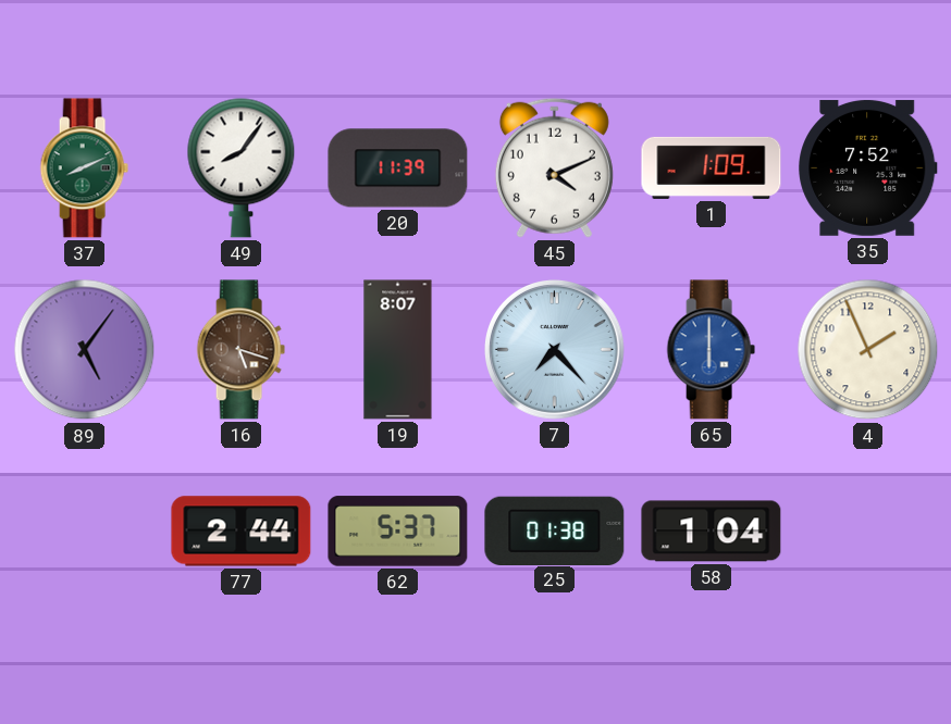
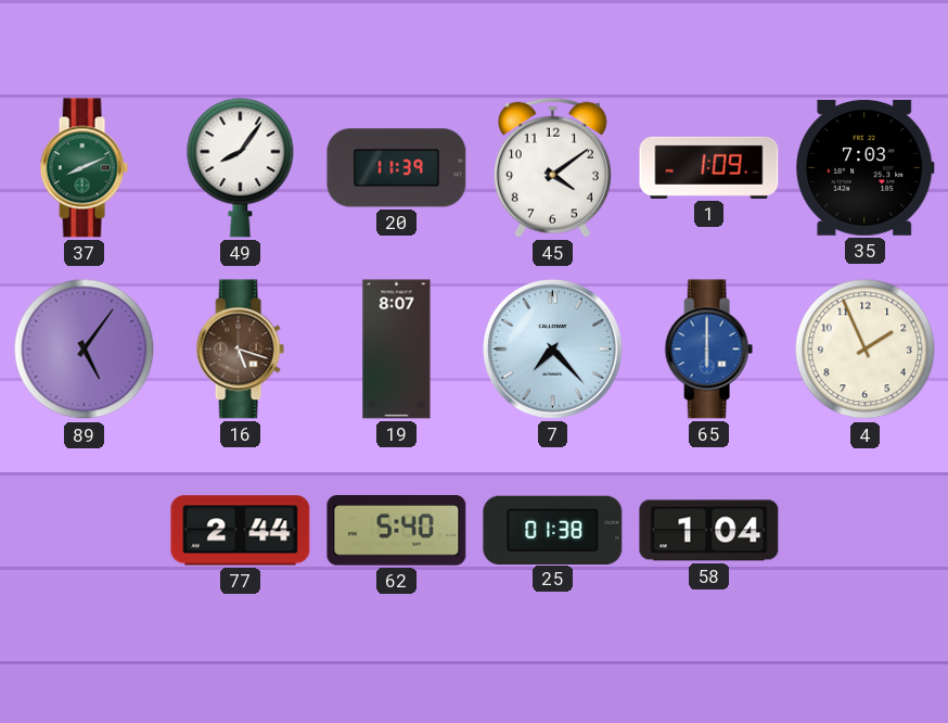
45: 4:11 -> 4:09 (552, 167)
35: 7:52 -> 7:03 (866, 167)
62: 5:37 -> 5:40 (397, 531)
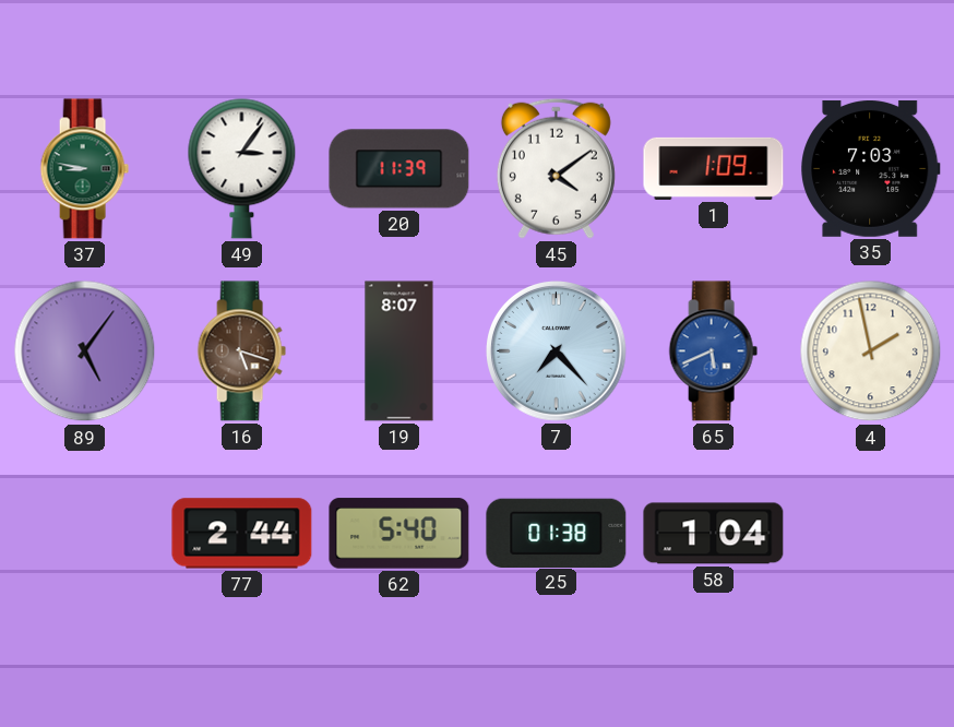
37: 8:11 -> 8:47 (84, 169)
49: 8:06 -> 3:06 (242, 168)
65: 6:00 -> 5:41 (713, 351)
4: 1:56 -> 1:58 (871, 351)
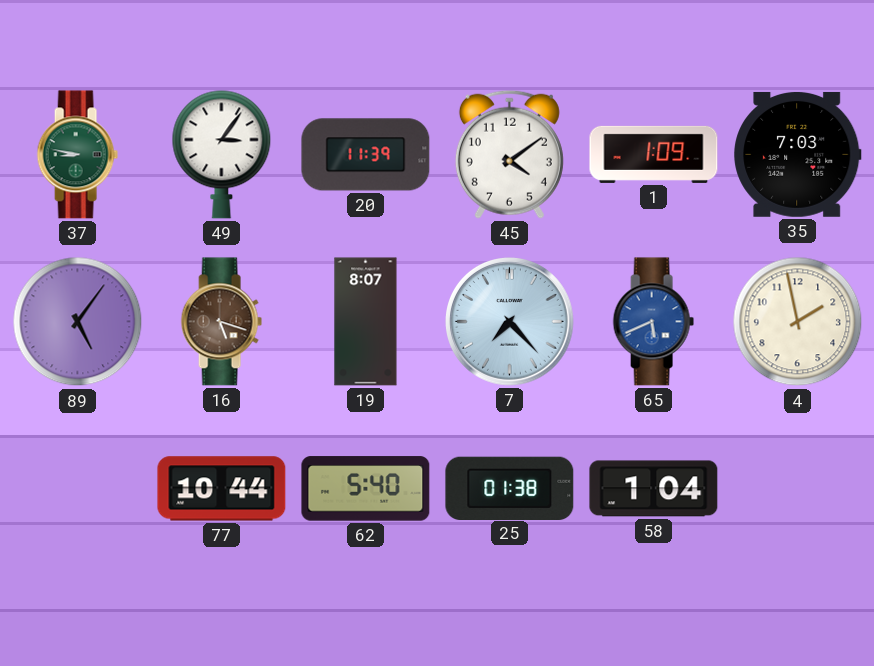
77: 2:44 -> 10:44 (222, 489)
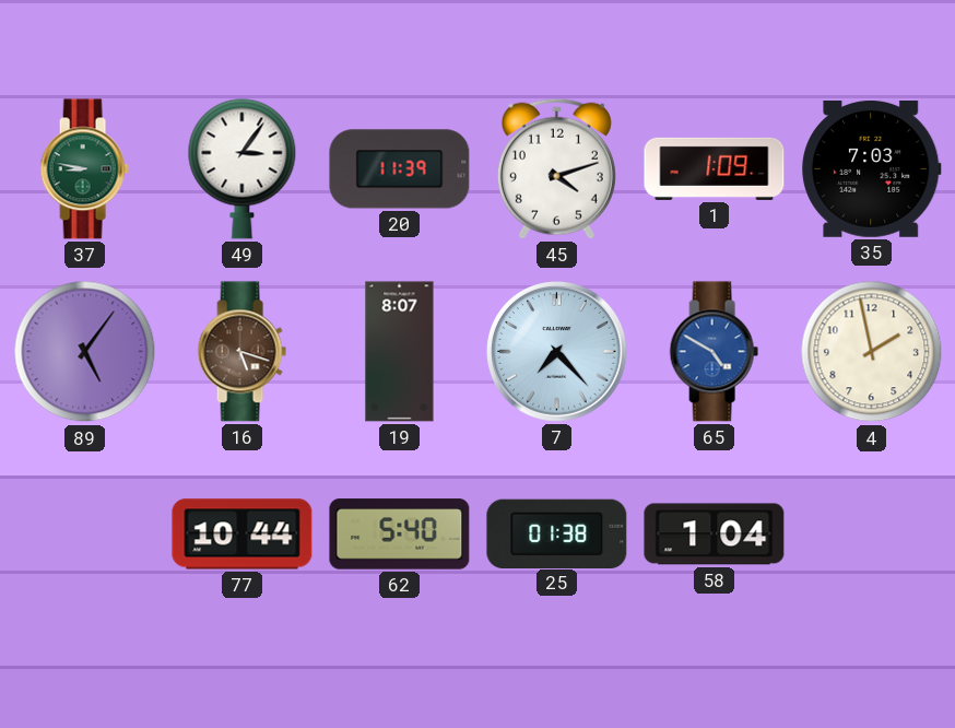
45: 4:09 -> 4:12 (556, 168)
65: 5:41 -> 4:50 (714, 352)
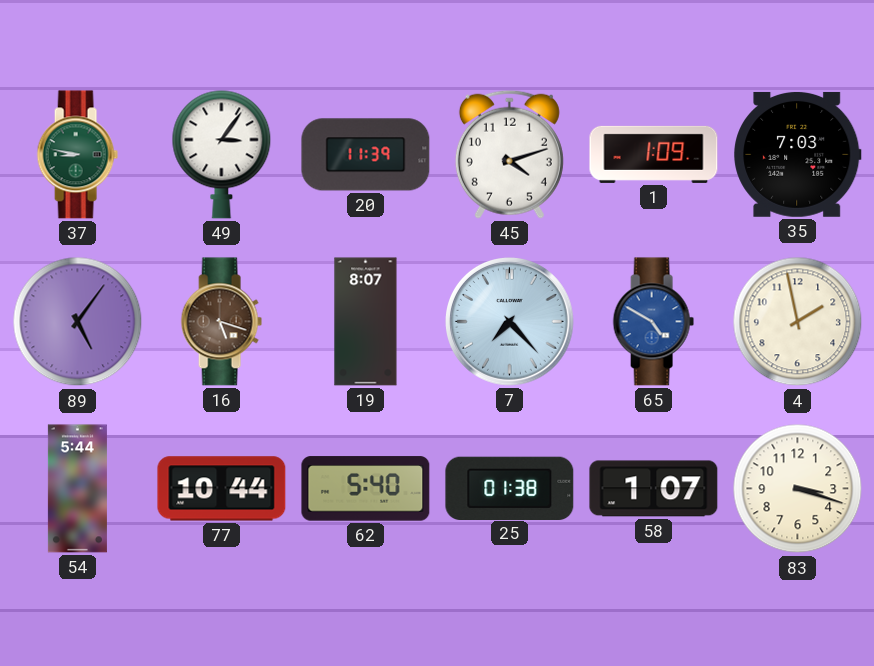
54: none -> 5:44 (77, 489)
58: 1:04 -> 1:07 (654, 489)
83: none -> 3:18 (798, 489)
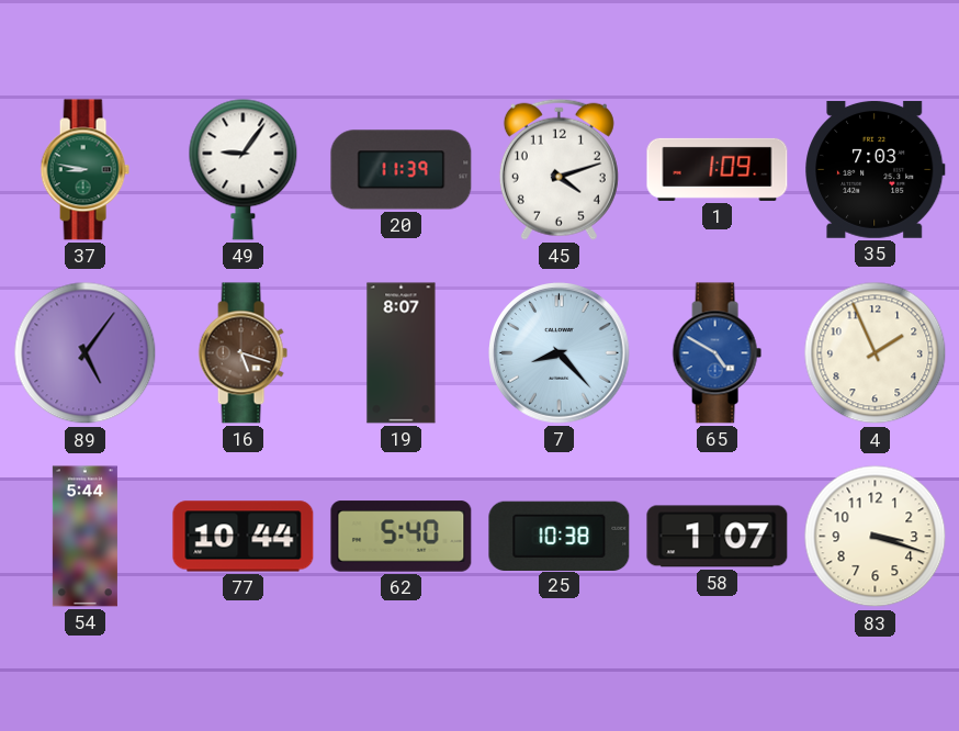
49: 3:06 -> 9:06 (244, 169)
7: 7:23 -> 8:23 (560, 353)
4: 1:58 -> 1:56 (876, 353)
25: 01:38 -> 10:38 (560, 536)
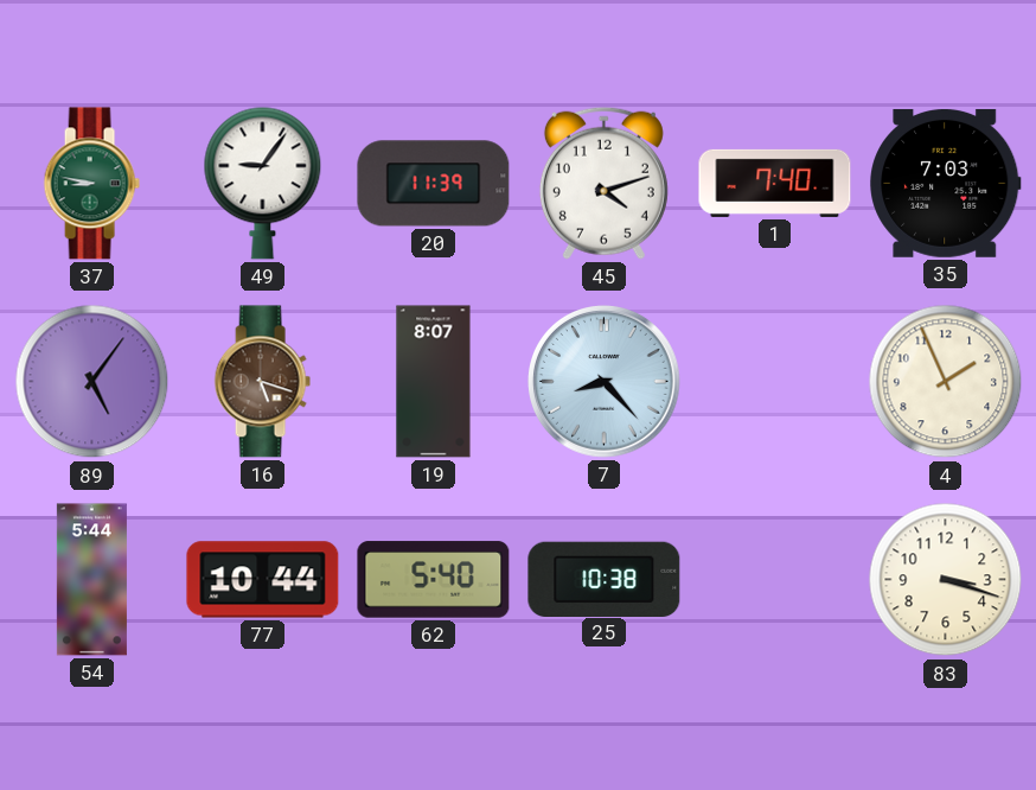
1: 1:09 -> 7:40 (775, 183)
65: 4:50 -> none (717, 353)
58: 1:07 -> none (718, 537)
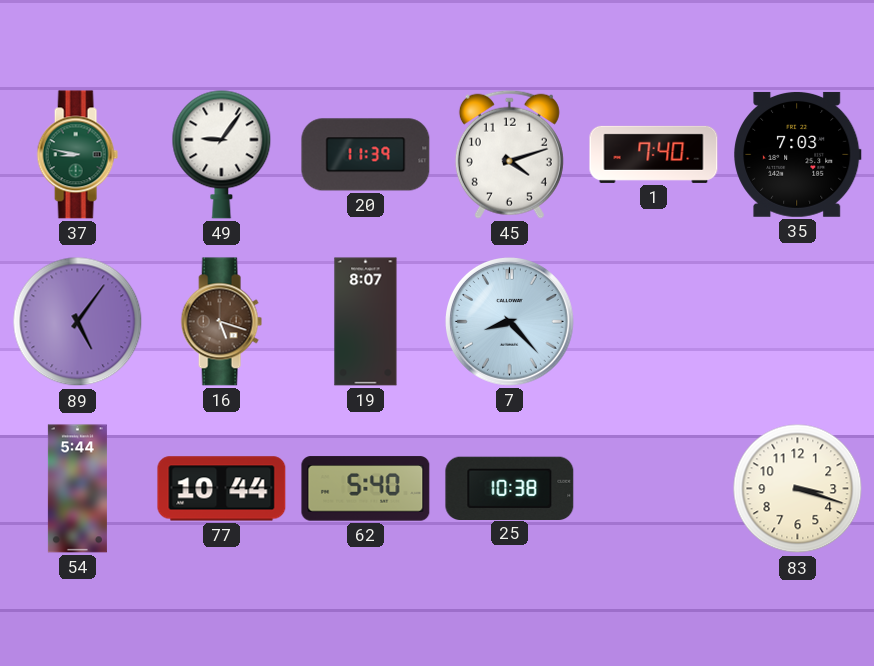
4: 1:56 -> none (946, 382)
